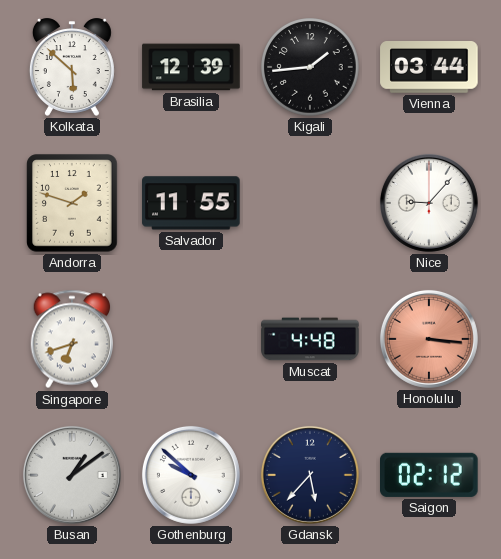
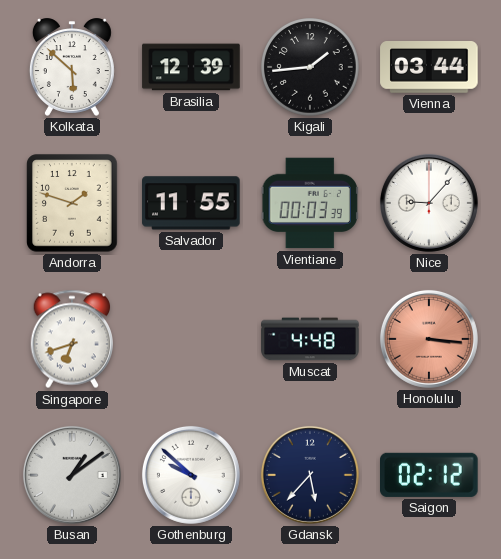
Vientiane: none -> 00:03 (310, 203)
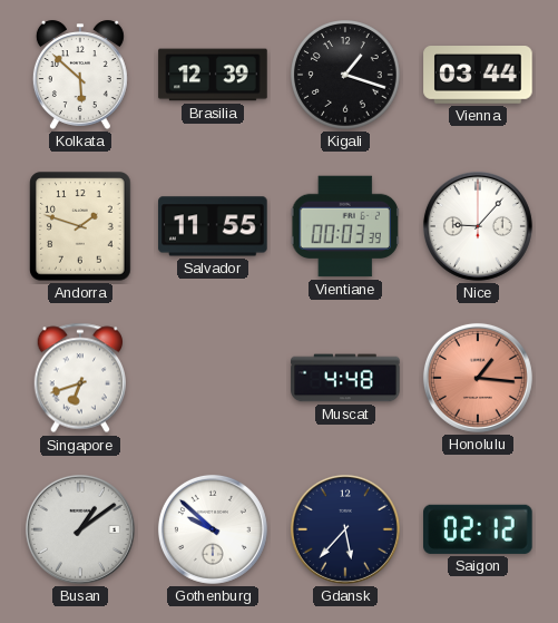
Kigali: 1:44 -> 1:18 (345, 75)
Honolulu: 3:16 -> 1:16 (478, 378)
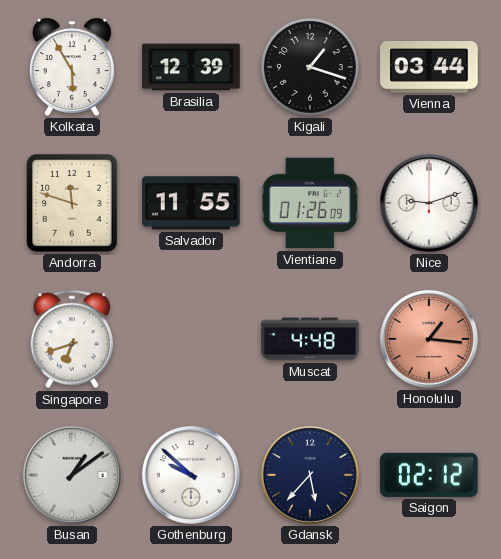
Kolkata: 5:52 -> 5:55 (72, 67)
Andorra: 1:48 -> 11:48 (72, 203)
Vientiane: 00:03 -> 01:26 (310, 203)
Nice: 9:07 -> 9:12 (429, 203)
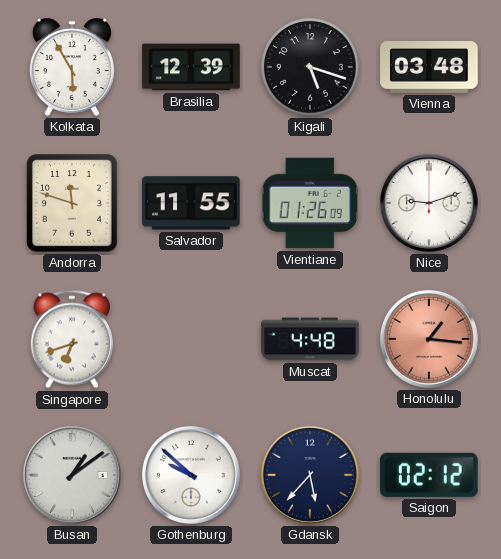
Kigali: 1:18 -> 5:18 (310, 67)
Vienna: 03:44 -> 03:48 (429, 67)
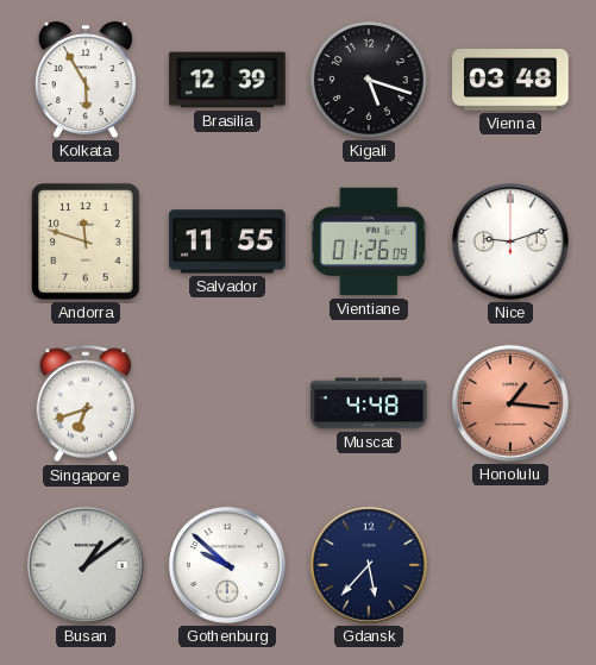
Saigon: 02:12 -> none (429, 475)
